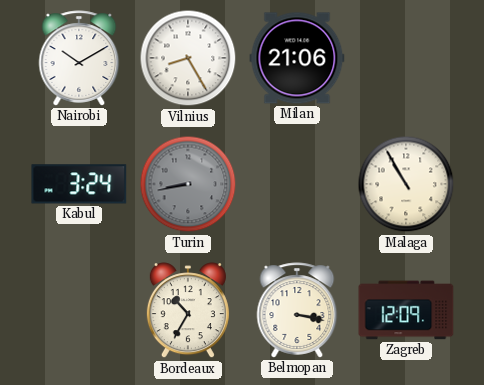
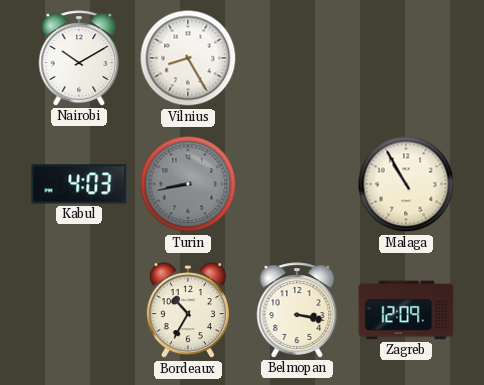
Milan: 21:06 -> none (297, 58)
Kabul: 3:24 -> 4:03 (79, 184)
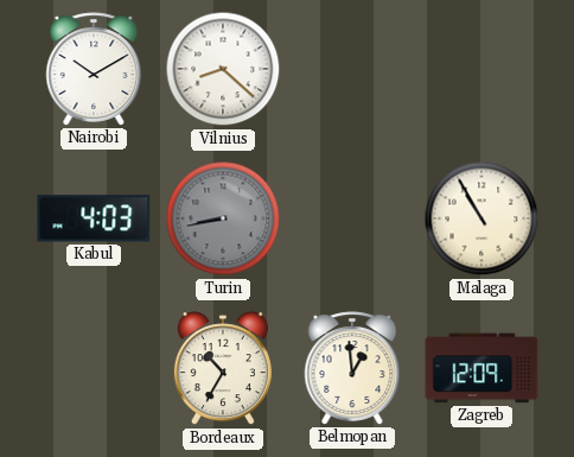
Vilnius: 8:25 -> 8:22 (223, 69)
Belmopan: 3:17 -> 12:59 (352, 368)
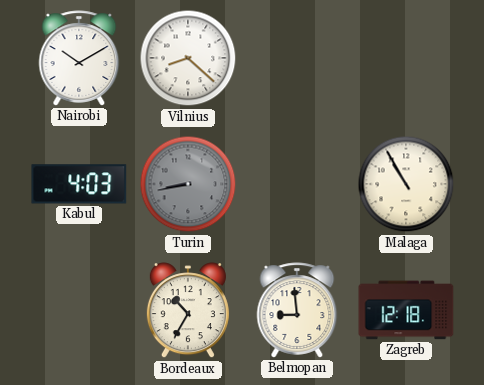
Belmopan: 12:59 -> 8:59 (297, 310)
Zagreb: 12:09 -> 12:18 (406, 310)
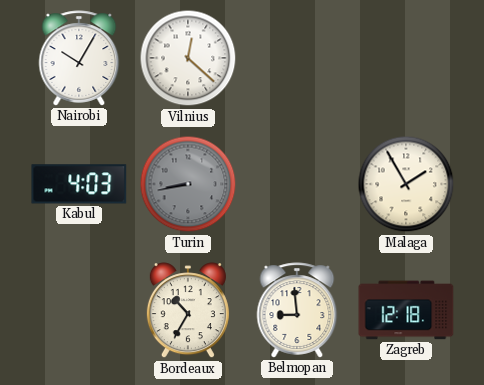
Nairobi: 10:10 -> 10:05 (79, 58)
Vilnius: 8:22 -> 12:22 (188, 58)
Malaga: 10:55 -> 1:55 (406, 184)
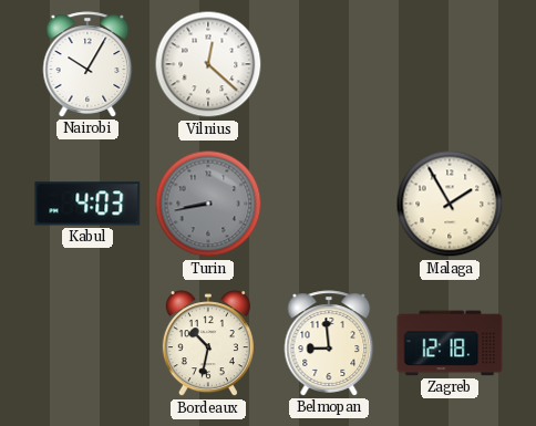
Bordeaux: 10:35 -> 10:32 (208, 344)
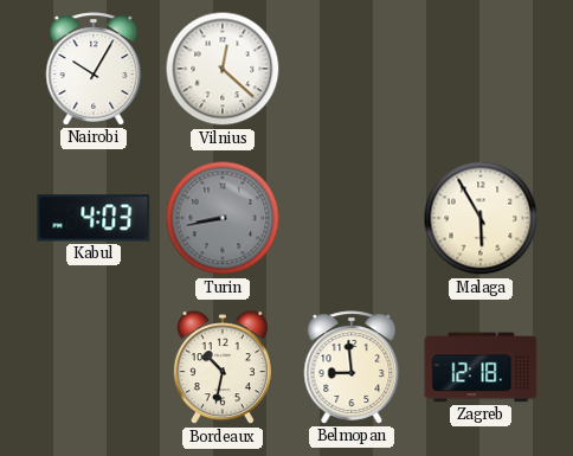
Malaga: 1:55 -> 5:55 (481, 218)
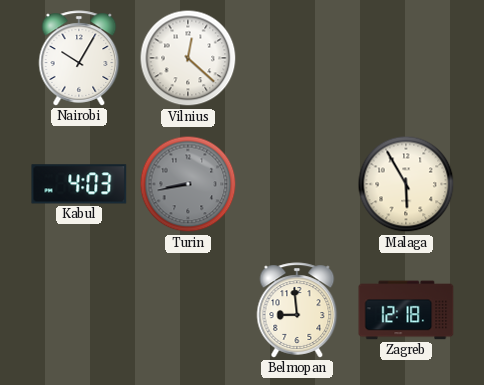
Bordeaux: 10:32 -> none (223, 368)
